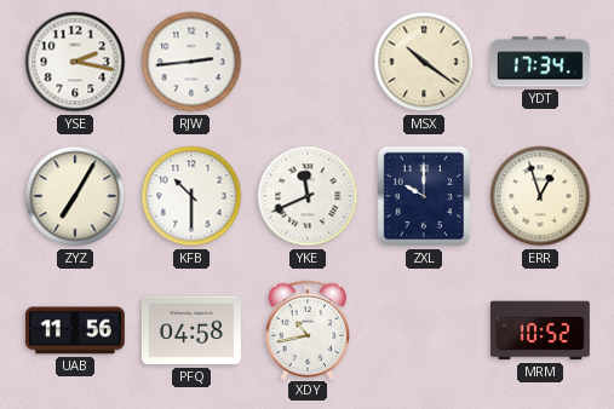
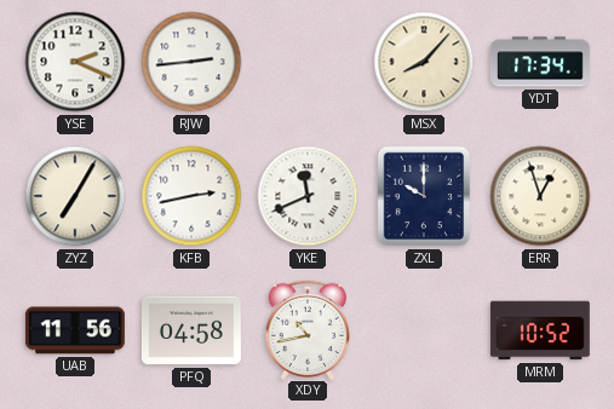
YSE: 2:17 -> 2:19 (75, 62)
MSX: 10:21 -> 8:07 (424, 62)
KFB: 10:30 -> 2:43 (191, 196)
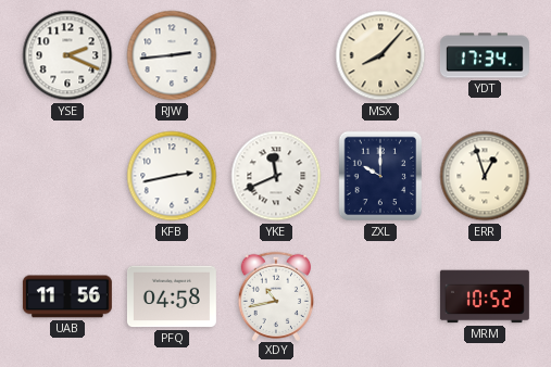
ZYZ: 7:05 -> none (75, 196)
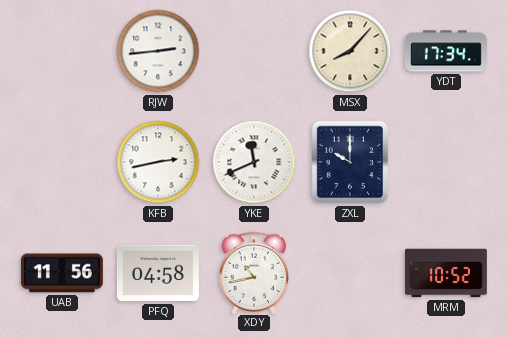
YSE: 2:19 -> none (67, 55)
ERR: 12:57 -> none (485, 176)
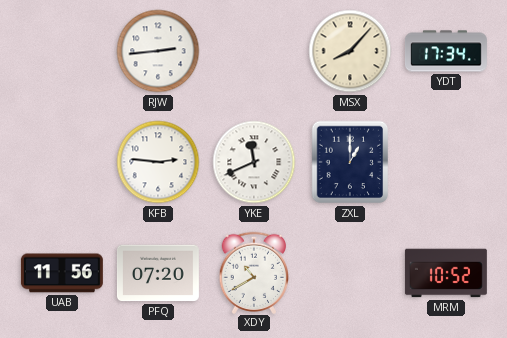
KFB: 2:43 -> 2:46 (158, 162)
ZXL: 10:00 -> 1:00 (350, 162)
PFQ: 04:58 -> 07:20 (158, 273)
XDY: 10:43 -> 10:40 (253, 272)
